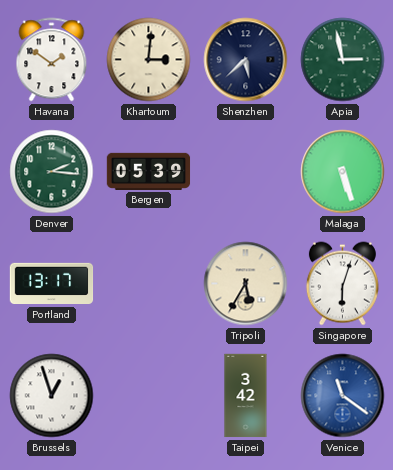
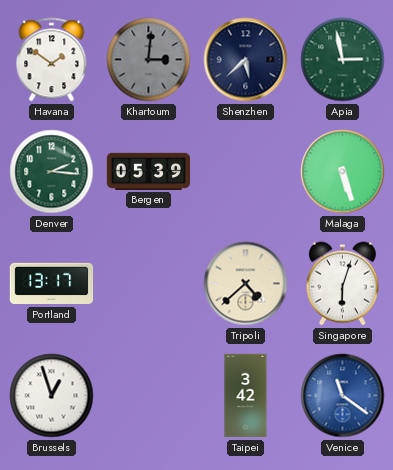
Khartoum dial: cream -> grey (149, 60)
Tripoli: 5:35 -> 4:38 (246, 284)
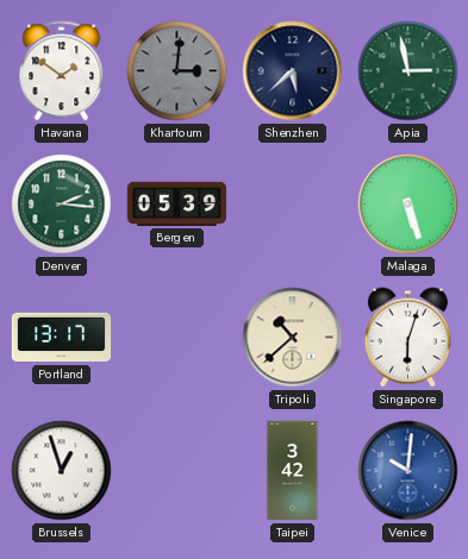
Tripoli: 4:38 -> 10:38 (293, 338)
Venice: 11:21 -> 10:01 (408, 471)
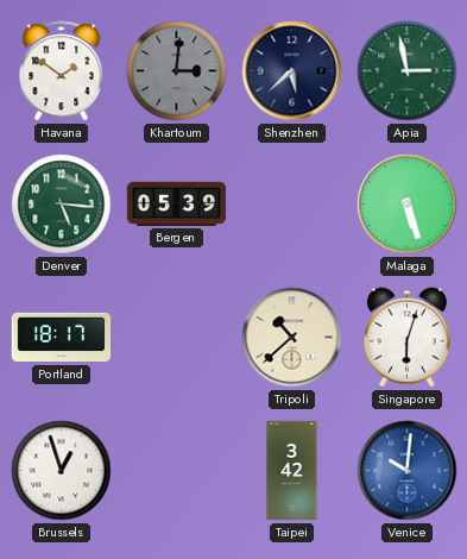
Denver: 2:16 -> 5:16 (62, 205)
Portland: 13:17 -> 18:17 (62, 338)
